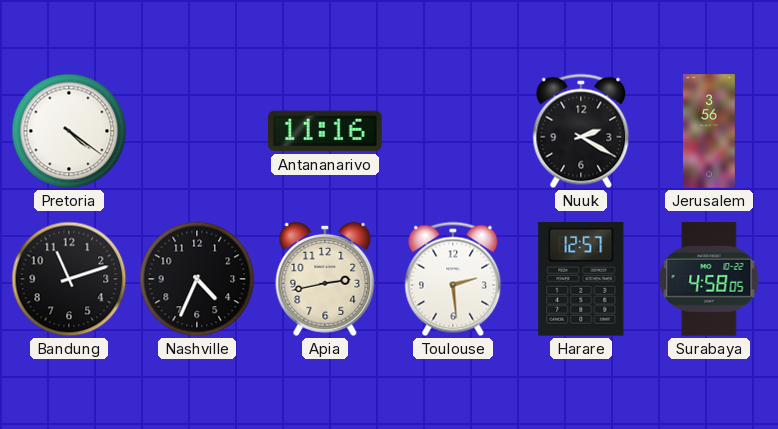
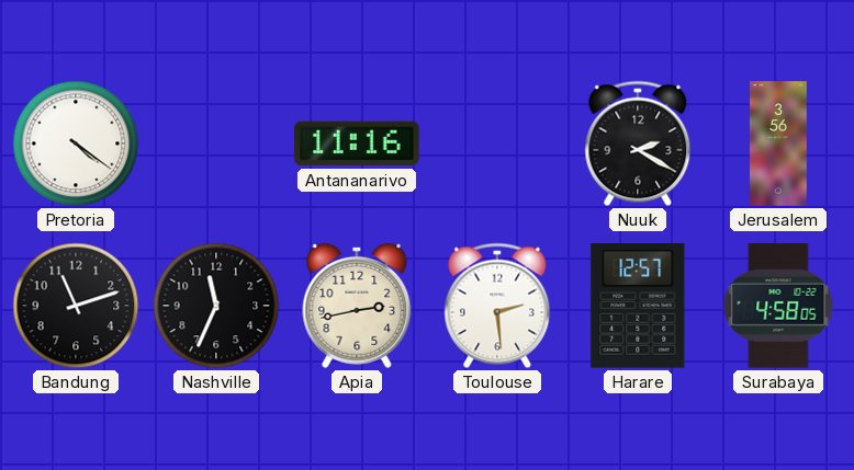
Nashville: 4:34 -> 11:34 (216, 306)
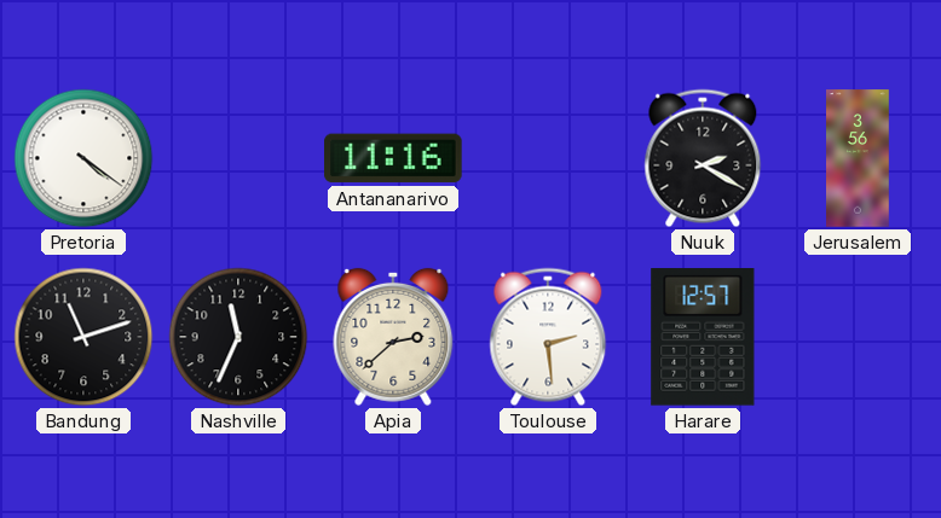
Apia: 2:43 -> 2:38 (393, 337)
Surabaya: 4:58 -> none (778, 306)
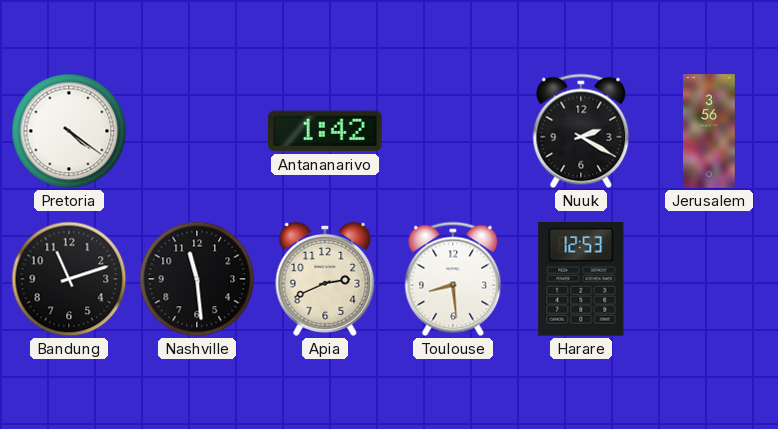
Antananarivo: 11:16 -> 1:42 (326, 131)
Nashville: 11:34 -> 11:29 (197, 279)
Apia: 2:38 -> 2:41 (325, 279)
Toulouse: 2:29 -> 8:29 (453, 279)
Harare: 12:57 -> 12:53 (581, 280)
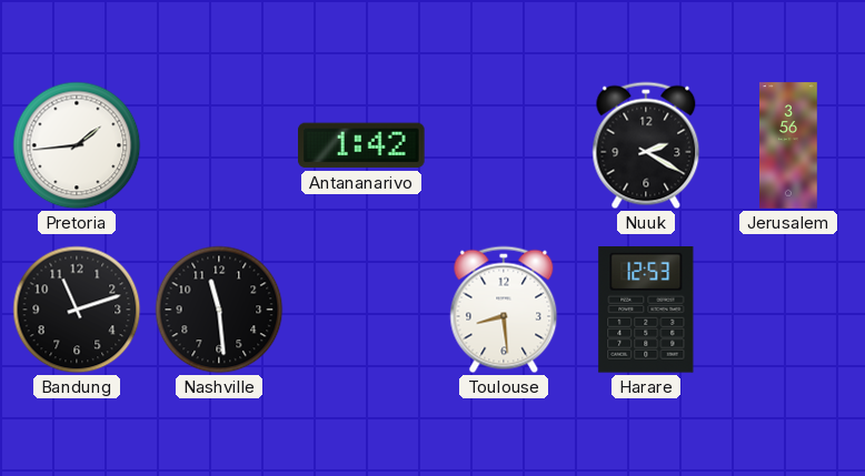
Pretoria: 4:21 -> 1:44 (77, 145)
Apia: 2:41 -> none (325, 279)
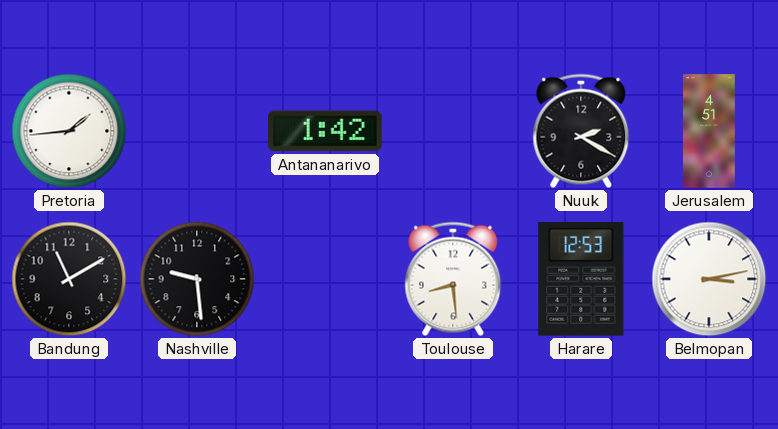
Jerusalem: 3:56 -> 4:51 (710, 131)
Bandung: 11:12 -> 11:10 (69, 279)
Nashville: 11:29 -> 9:29 (197, 279)
Belmopan: none -> 3:13 (709, 279)
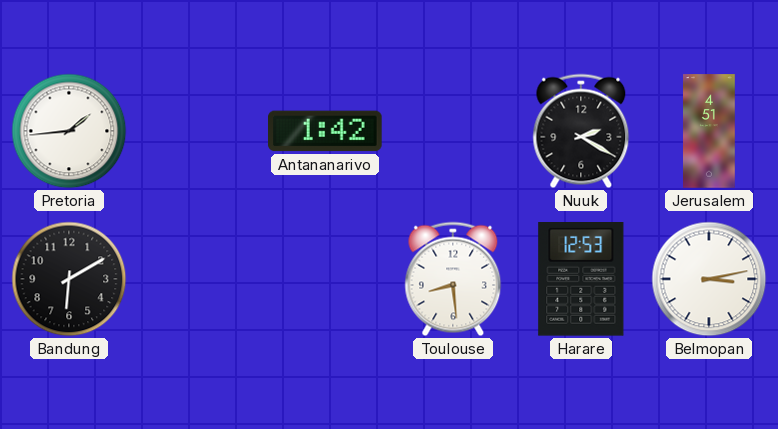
Bandung: 11:10 -> 6:10 (69, 279)
Nashville: 9:29 -> none (197, 279)
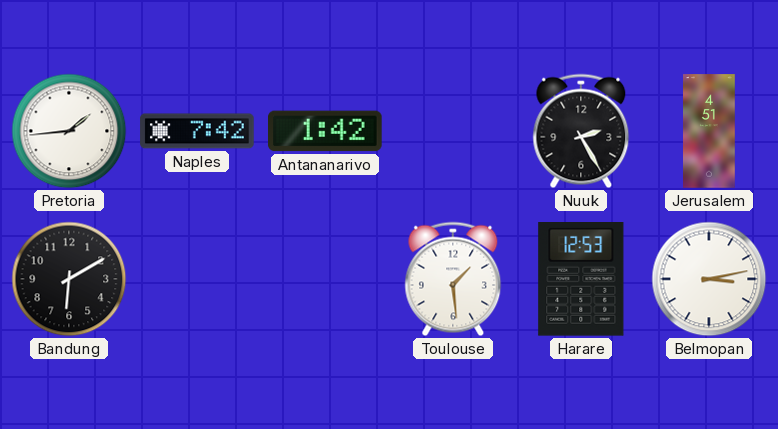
Naples: none -> 7:42 (197, 131)
Nuuk: 2:20 -> 2:25 (581, 131)
Toulouse: 8:29 -> 1:29 (453, 279)
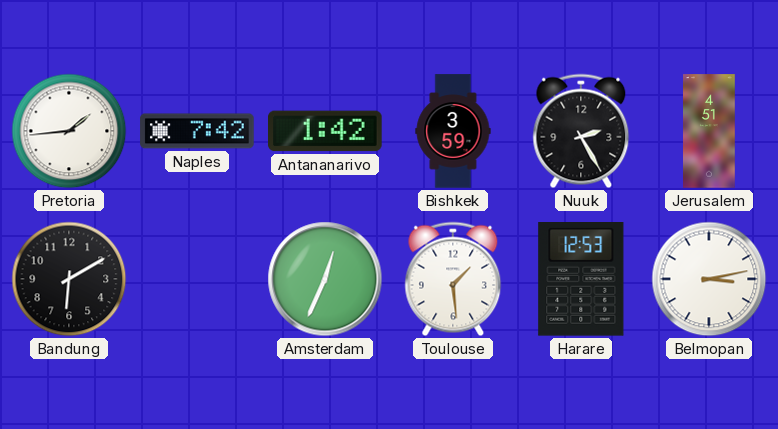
Bishkek: none -> 3:59 (453, 131)
Amsterdam: none -> 12:34 (325, 279)
